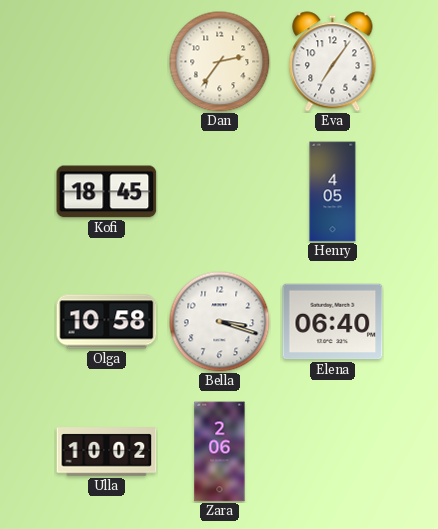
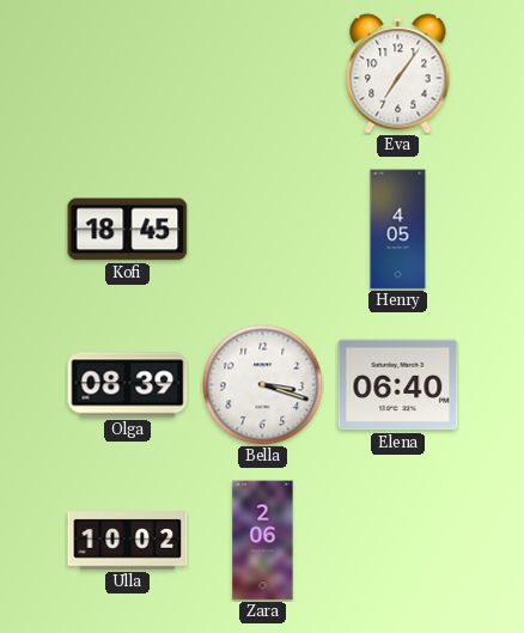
Dan: 2:36 -> none (220, 62)
Olga: 10:58 -> 08:39 (128, 385)
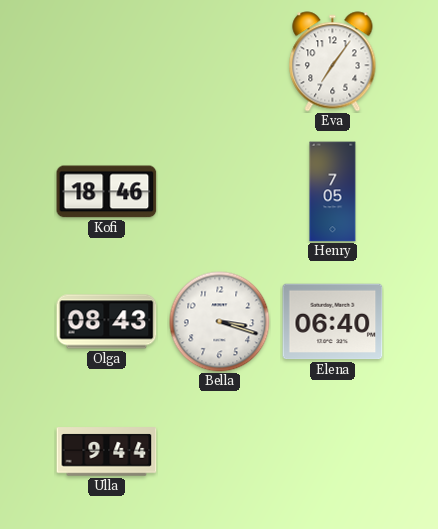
Kofi: 18:45 -> 18:46 (107, 192)
Henry: 4:05 -> 7:05 (333, 192)
Olga: 08:39 -> 08:43 (107, 322)
Ulla: 10:02 -> 9:44 (107, 452)
Zara: 2:06 -> none (263, 541)
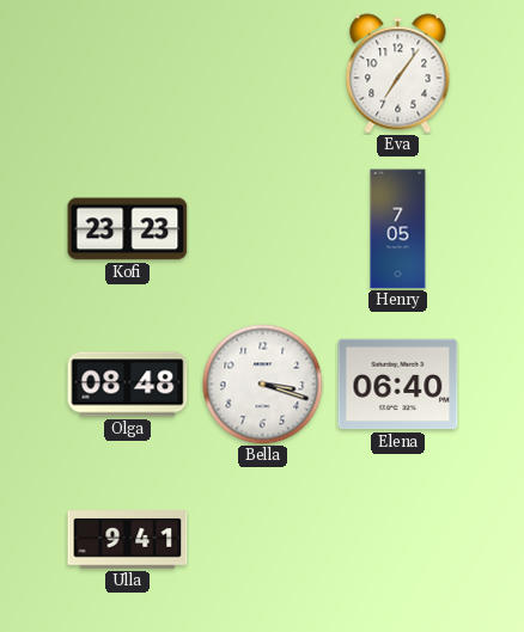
Kofi: 18:46 -> 23:23 (128, 229)
Olga: 08:43 -> 08:48 (128, 385)
Ulla: 9:44 -> 9:41 (128, 540)
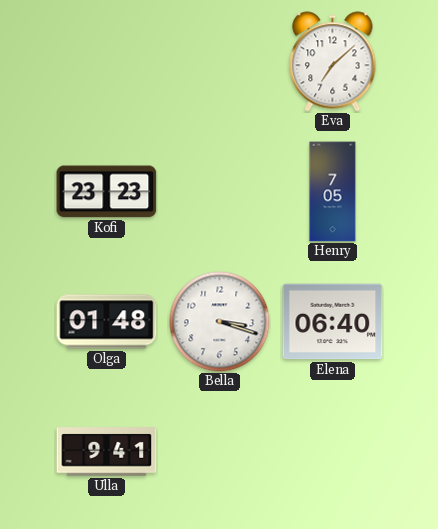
Eva: 7:06 -> 7:08 (333, 62)
Olga: 08:48 -> 01:48 (107, 322)
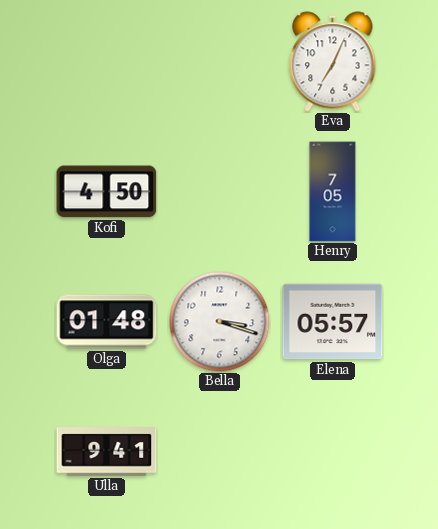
Eva: 7:08 -> 7:04 (333, 62)
Kofi: 23:23 -> 4:50 (107, 192)
Elena: 06:40 -> 05:57 (333, 322)
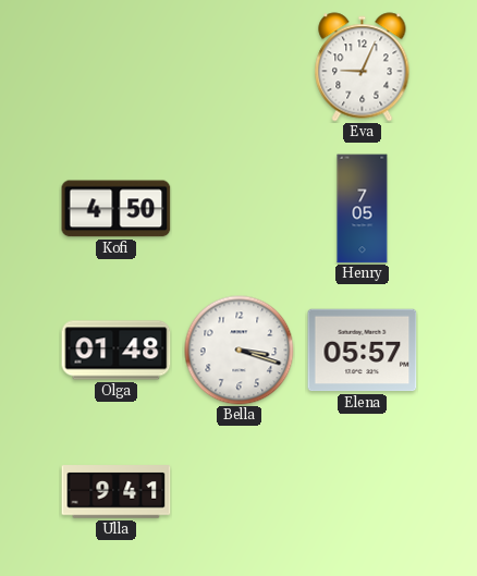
Eva: 7:04 -> 9:04 (363, 68)
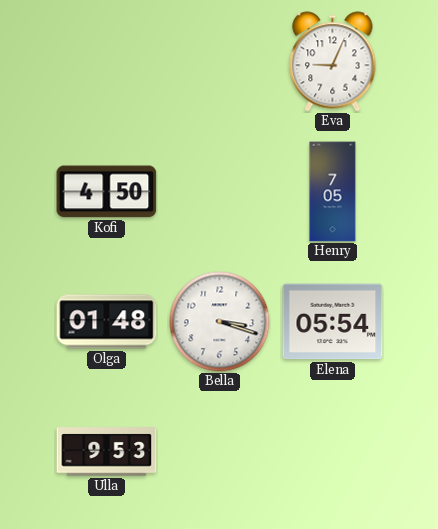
Elena: 05:57 -> 05:54 (333, 322)
Ulla: 9:41 -> 9:53 (107, 452)
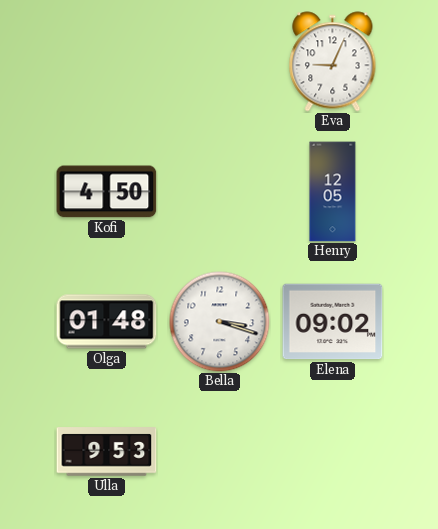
Henry: 7:05 -> 12:05 (333, 192)
Elena: 05:54 -> 09:02 (333, 322)
